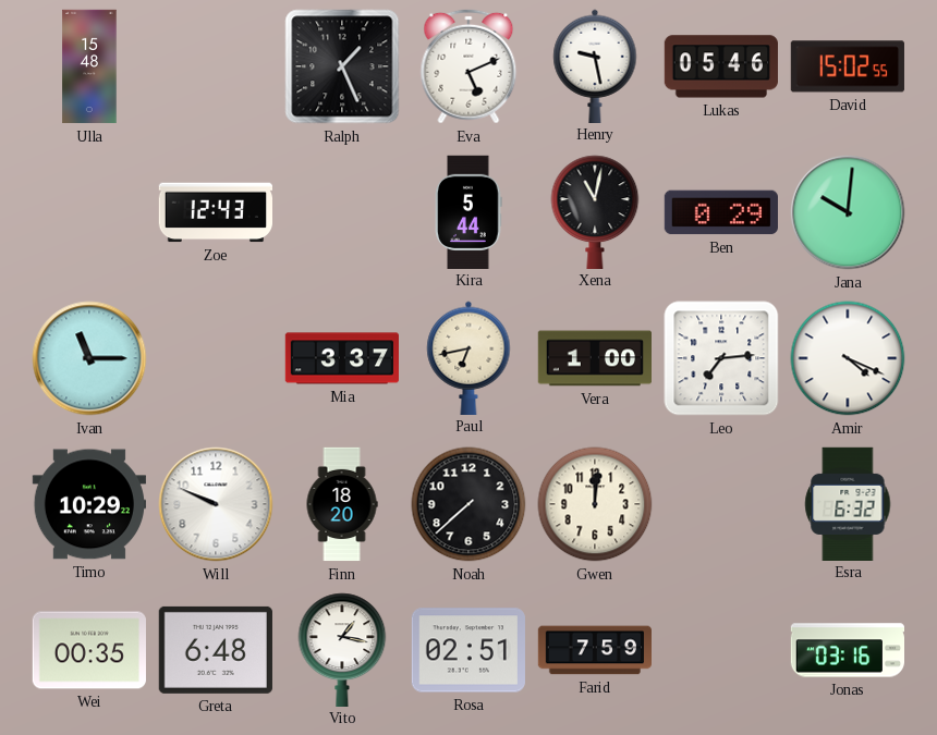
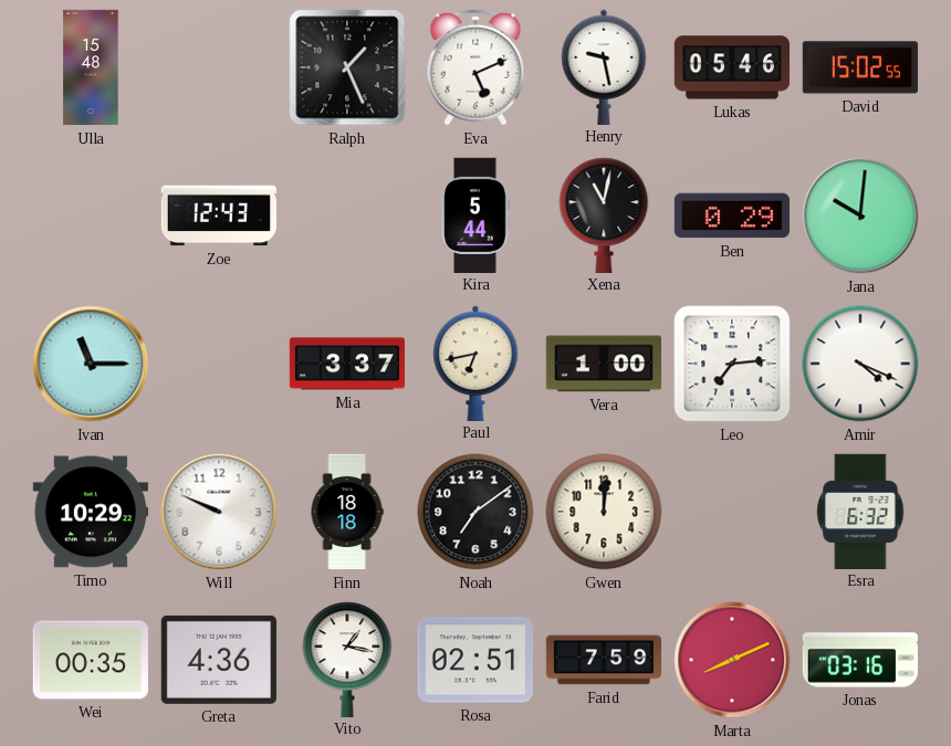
Finn: 18:20 -> 18:18 (347, 512)
Noah: 7:38 -> 7:09 (476, 512)
Greta: 6:48 -> 4:36 (219, 660)
Marta: none -> 8:11 (732, 660)
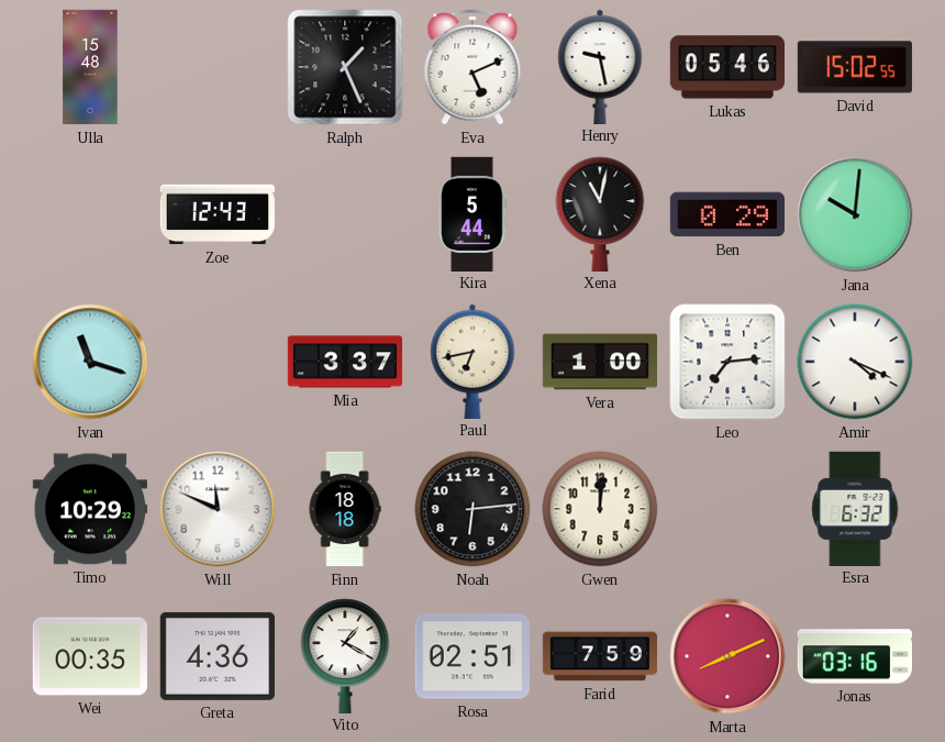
Ivan: 11:15 -> 11:18 (90, 362)
Will: 9:49 -> 11:49 (218, 509)
Noah: 7:09 -> 6:14 (472, 509)
Vito: 1:17 -> 1:20 (345, 655)
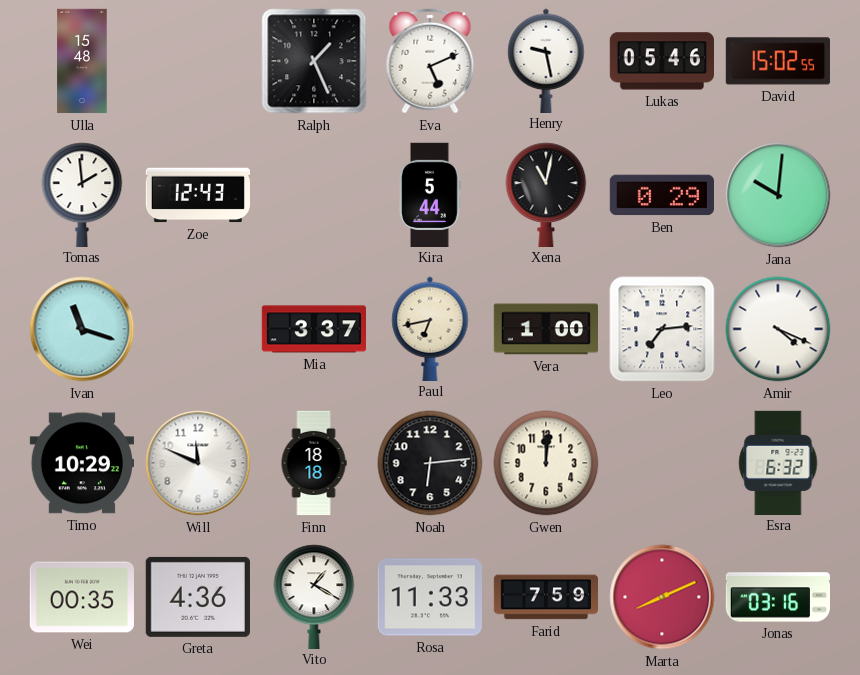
Tomas: none -> 1:59 (82, 194)
Rosa: 02:51 -> 11:33 (430, 597)
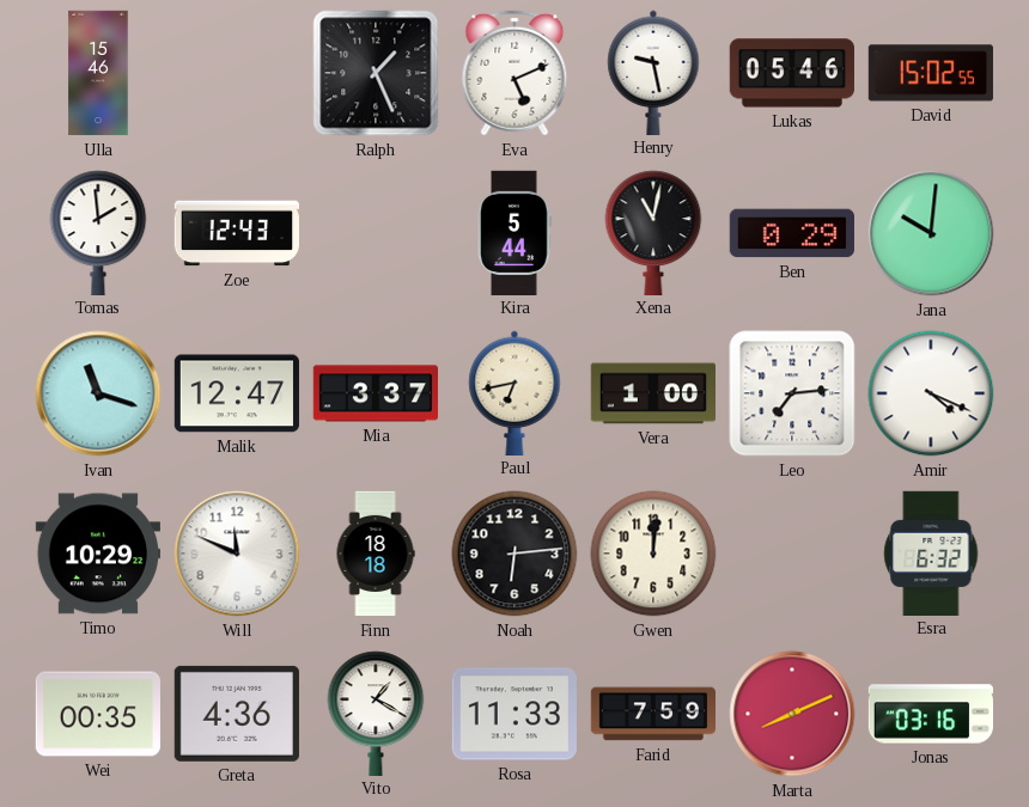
Ulla: 15:48 -> 15:46 (98, 73)
Malik: none -> 12:47 (237, 393)
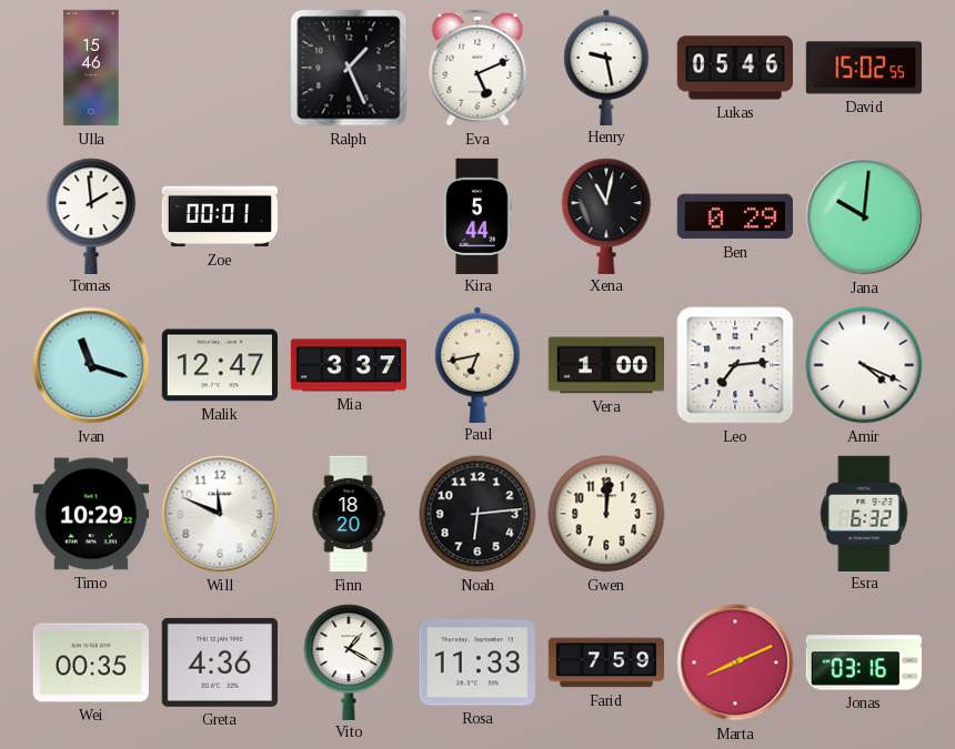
Zoe: 12:43 -> 00:01 (219, 216)
Finn: 18:18 -> 18:20 (349, 514)
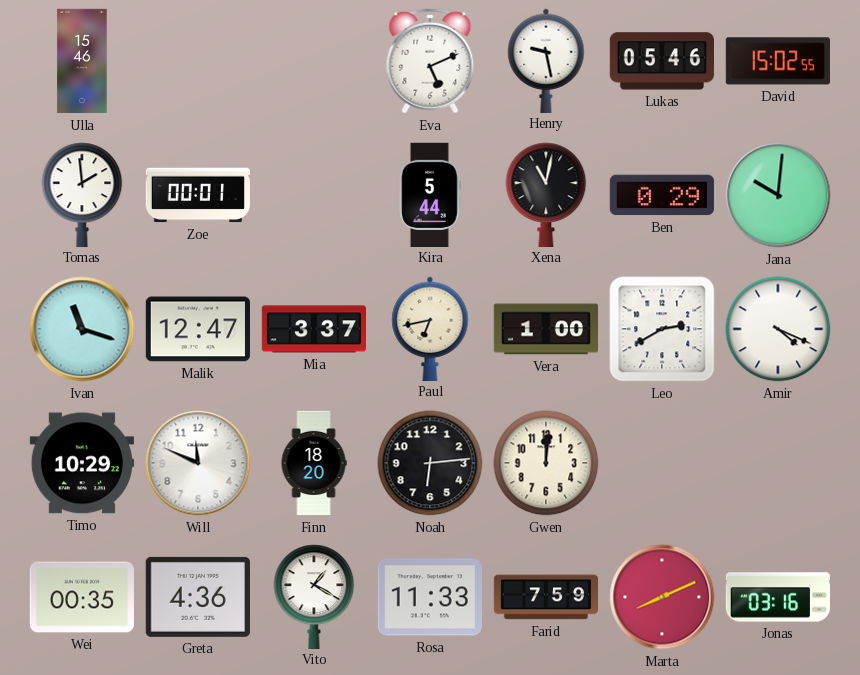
Ralph: 1:26 -> none (349, 68)
Leo: 7:14 -> 2:40 (662, 329)
Esra: 6:32 -> none (864, 513)
